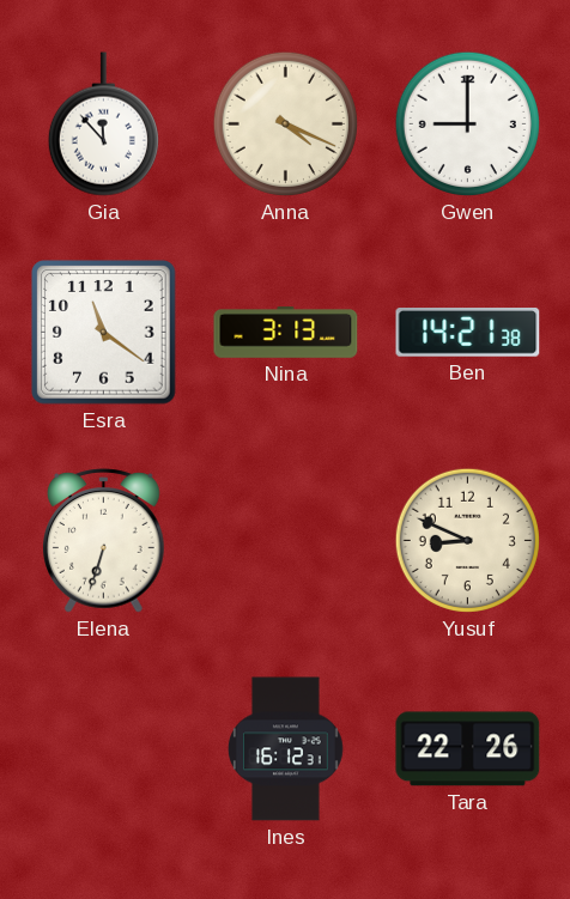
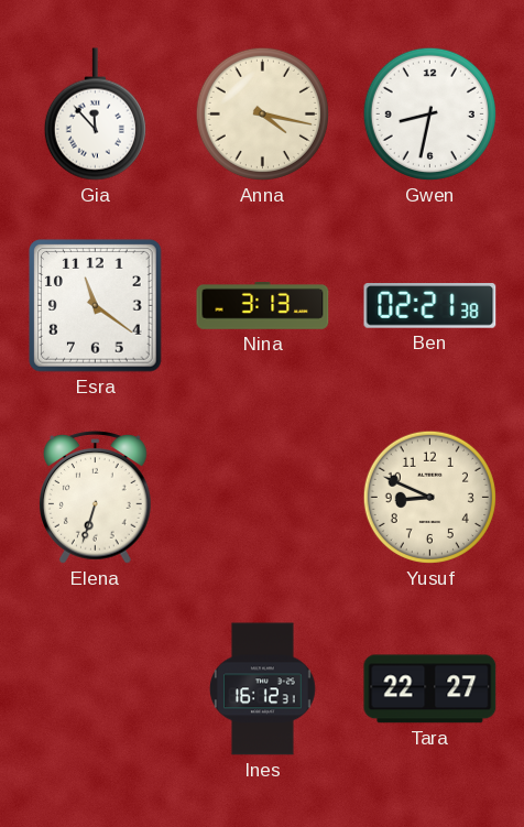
Anna: 4:19 -> 4:17 (262, 113)
Gwen: 9:00 -> 8:32 (429, 113)
Ben: 14:21 -> 02:21 (430, 306)
Tara: 22:26 -> 22:27 (430, 689)
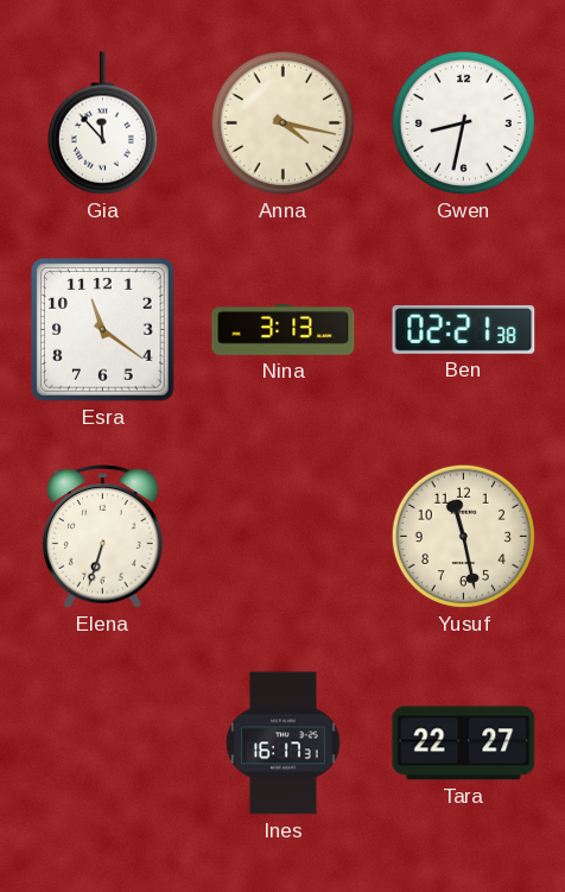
Yusuf: 8:49 -> 11:28 (463, 536)
Ines: 16:12 -> 16:17 (284, 744)
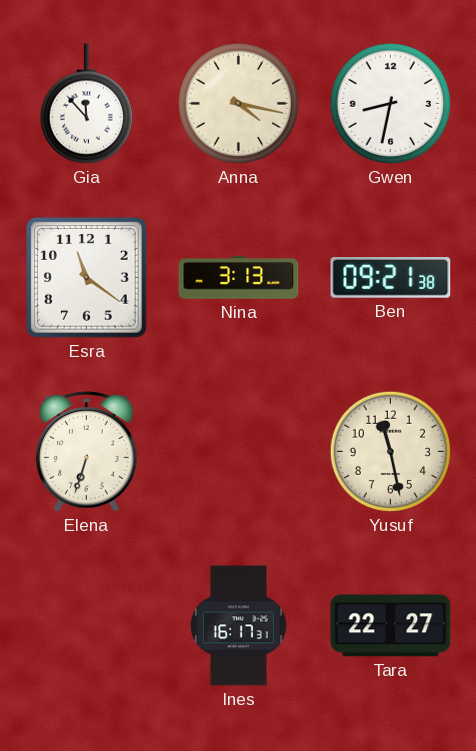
Ben: 02:21 -> 09:21 (391, 278)
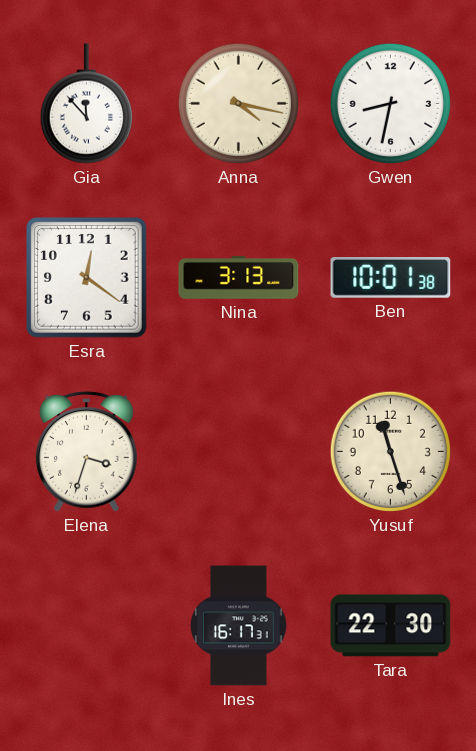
Esra: 11:21 -> 12:21 (87, 278)
Ben: 09:21 -> 10:01 (391, 278)
Elena: 6:33 -> 3:33 (87, 452)
Yusuf: 11:28 -> 11:27 (390, 451)
Tara: 22:27 -> 22:30 (391, 626)
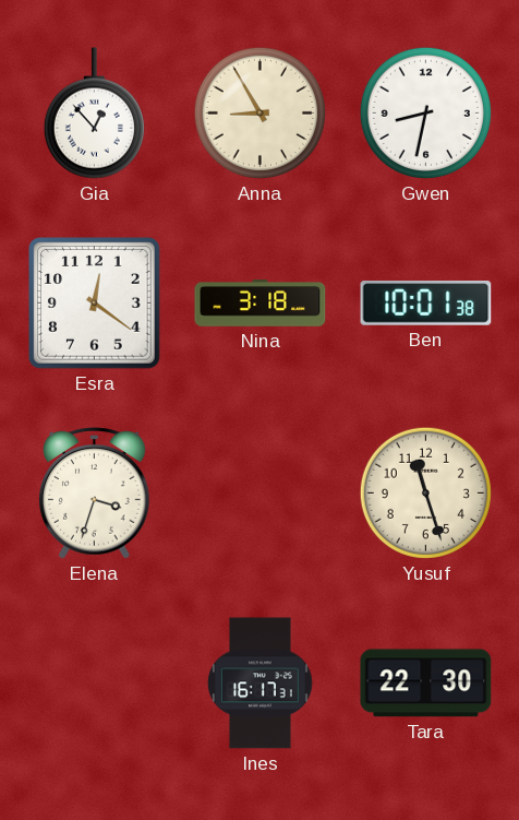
Gia: 11:53 -> 12:53 (94, 114)
Anna: 4:17 -> 8:55 (259, 112)
Nina: 3:13 -> 3:18 (261, 304)
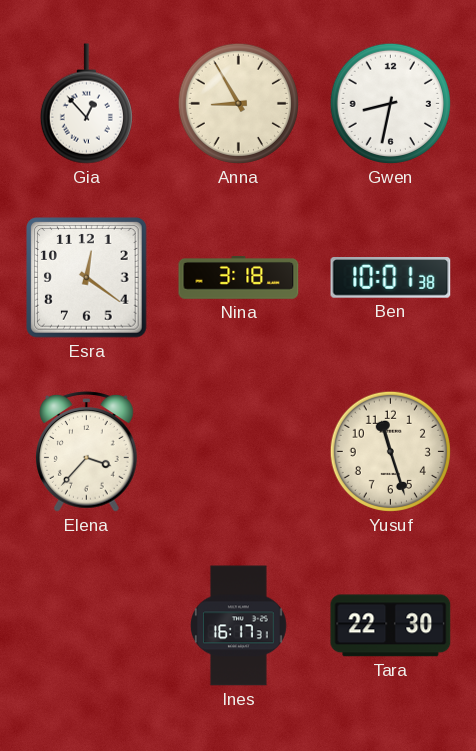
Elena: 3:33 -> 3:37 (87, 452)
